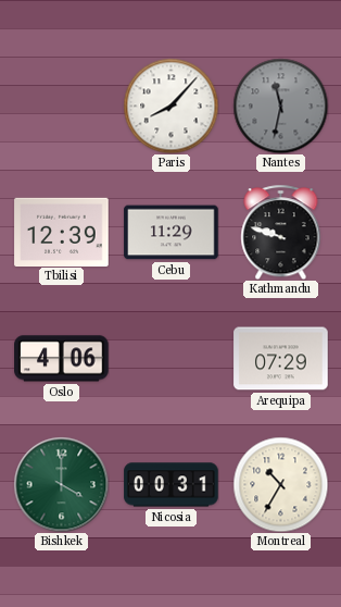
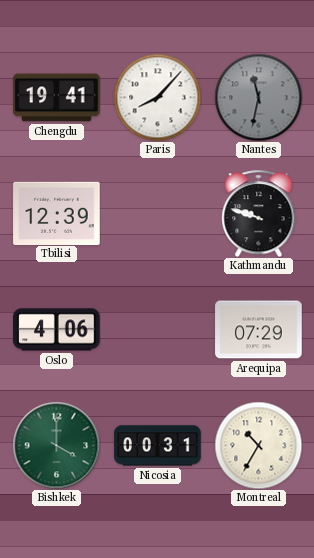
Chengdu: none -> 19:41 (57, 98)
Cebu: 11:29 -> none (172, 233)
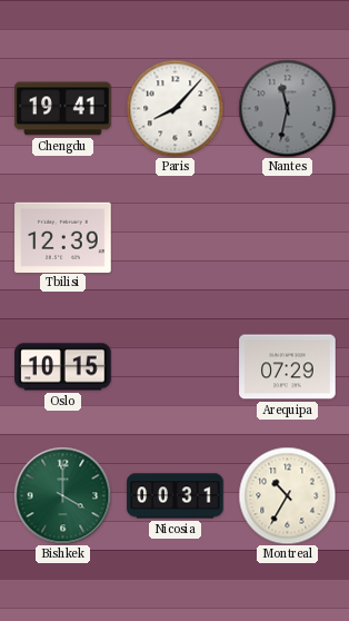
Kathmandu: 9:48 -> none (259, 213)
Oslo: 4:06 -> 10:15 (63, 367)
